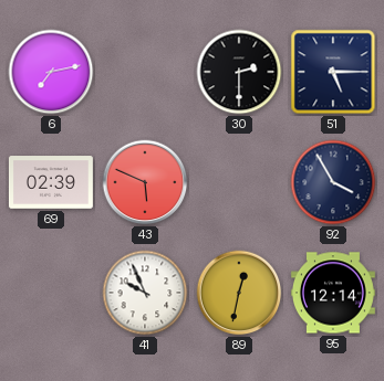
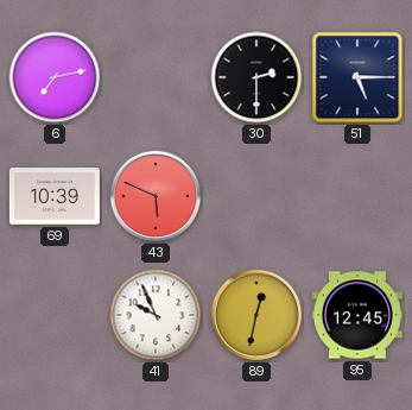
69: 02:39 -> 10:39 (55, 196)
92: 3:55 -> none (333, 182)
95: 12:14 -> 12:45 (357, 315)
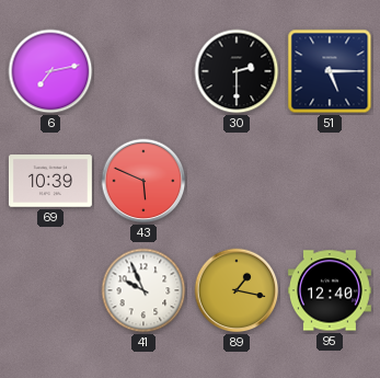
89: 12:32 -> 1:17 (237, 290)
95: 12:45 -> 12:40 (330, 290)
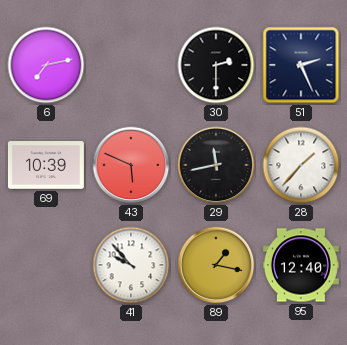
51: 5:15 -> 2:26 (301, 65)
29: none -> 11:43 (216, 165)
28: none -> 1:37 (301, 165)
41: 9:56 -> 9:53 (131, 265)
